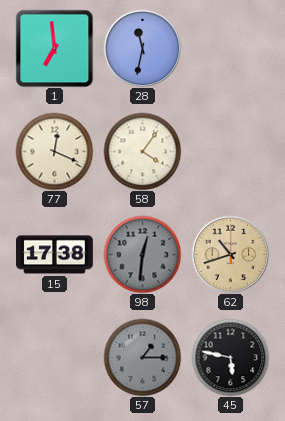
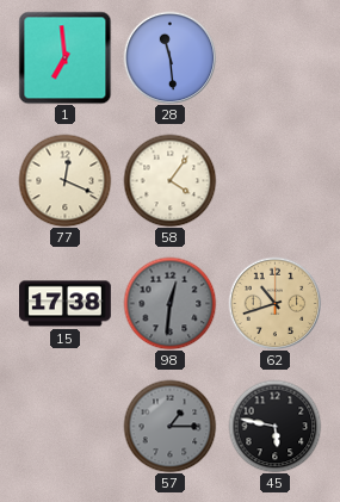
28: 11:32 -> 11:29 (169, 57)
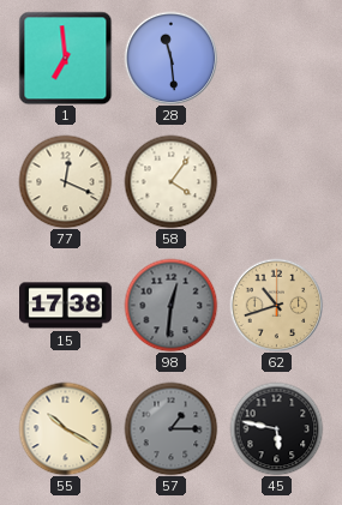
55: none -> 10:20 (65, 428)
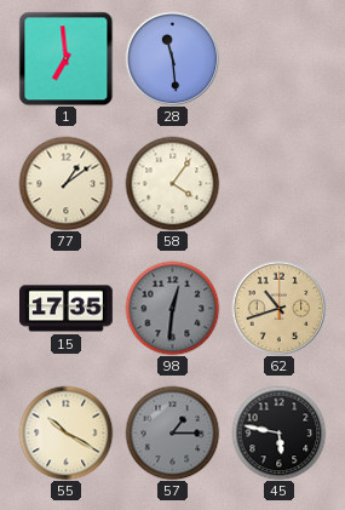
77: 12:19 -> 1:09 (65, 183)
15: 17:38 -> 17:35 (67, 309)
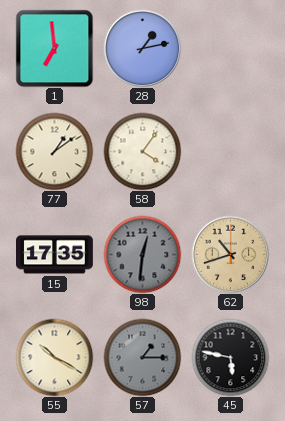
28: 11:29 -> 1:13 (142, 48)
